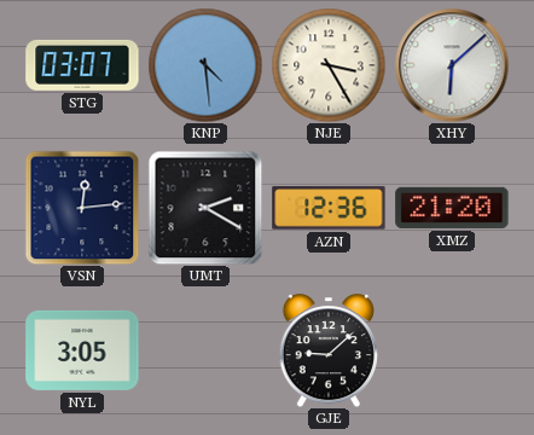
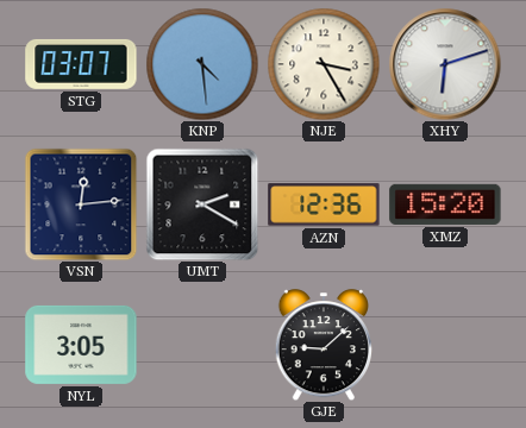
XHY: 6:08 -> 6:12 (445, 64)
XMZ: 21:20 -> 15:20 (445, 204)
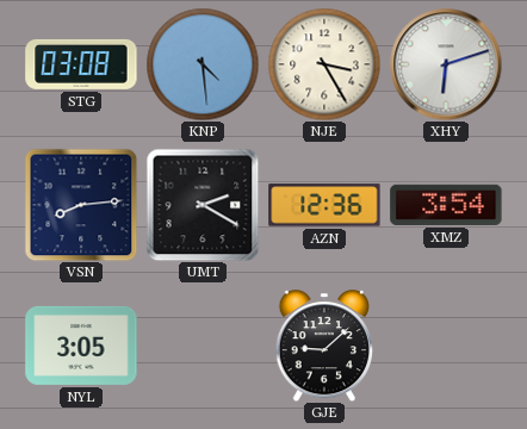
STG: 03:07 -> 03:08 (81, 64)
VSN: 12:14 -> 8:14 (81, 205)
XMZ: 15:20 -> 3:54 (446, 205)
